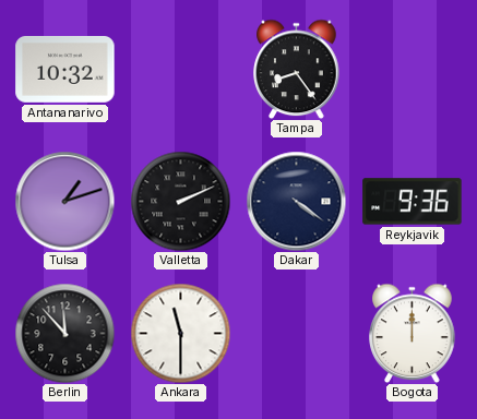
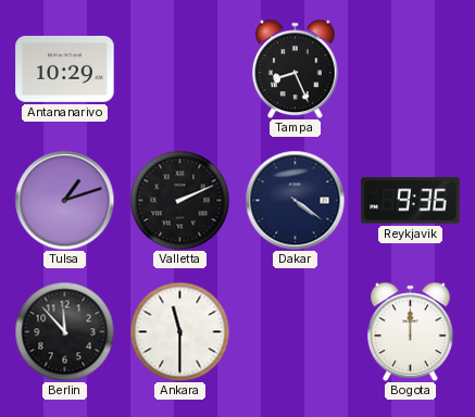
Antananarivo: 10:32 -> 10:29 (65, 68)
Tampa: 8:24 -> 8:26 (296, 68)
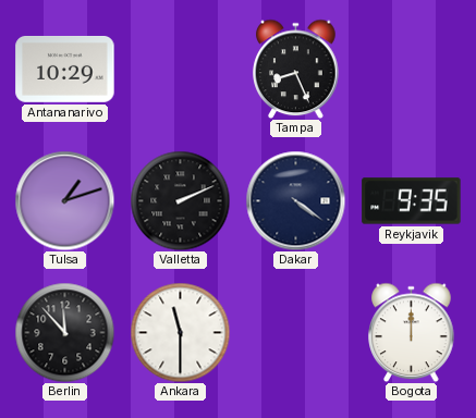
Reykjavik: 9:36 -> 9:35 (412, 201)
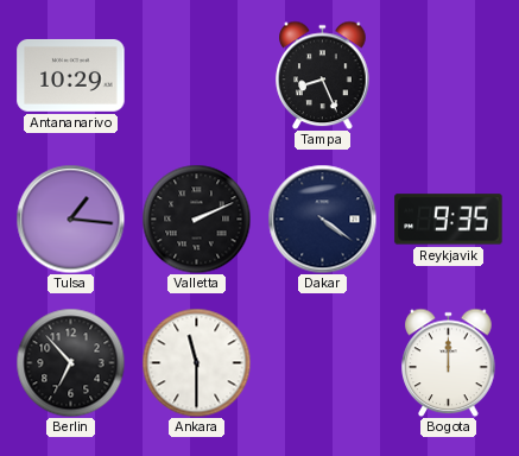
Tulsa: 1:12 -> 1:16 (70, 218)
Berlin: 11:53 -> 6:53 (70, 362)
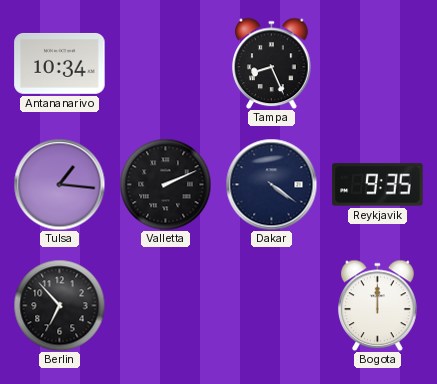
Antananarivo: 10:29 -> 10:34 (60, 63)
Ankara: 11:30 -> none (196, 362)
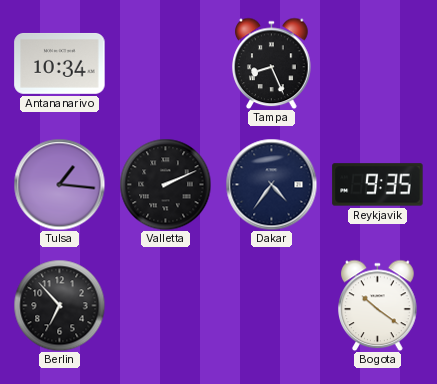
Dakar: 4:21 -> 4:36 (271, 184)
Bogota: 12:00 -> 10:21 (378, 305)
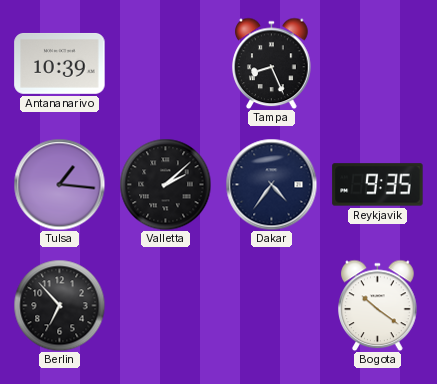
Antananarivo: 10:34 -> 10:39 (60, 63)
Valletta: 2:11 -> 2:08 (165, 184)
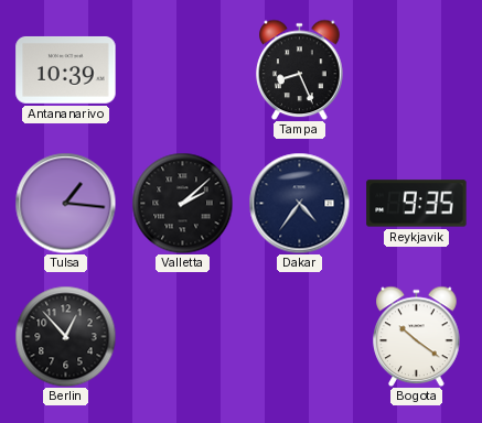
Berlin: 6:53 -> 12:53 (65, 336)
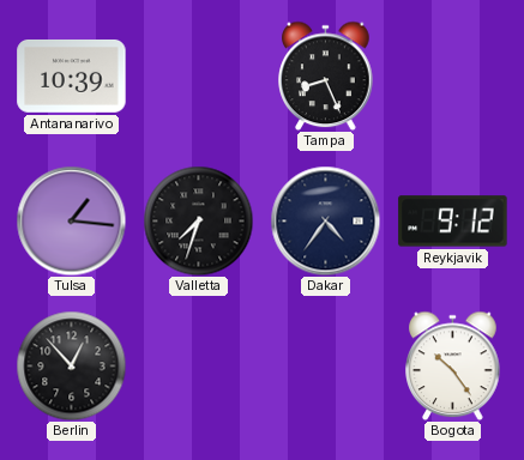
Valletta: 2:08 -> 7:33 (198, 220)
Reykjavik: 9:35 -> 9:12 (453, 222)
Bogota: 10:21 -> 10:24 (453, 365)
